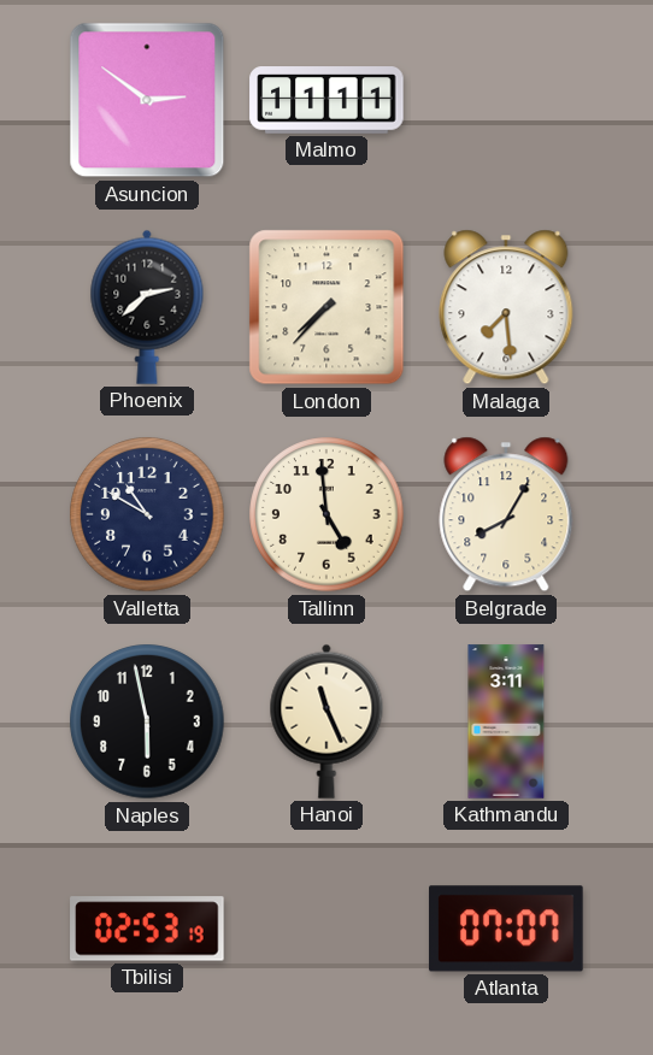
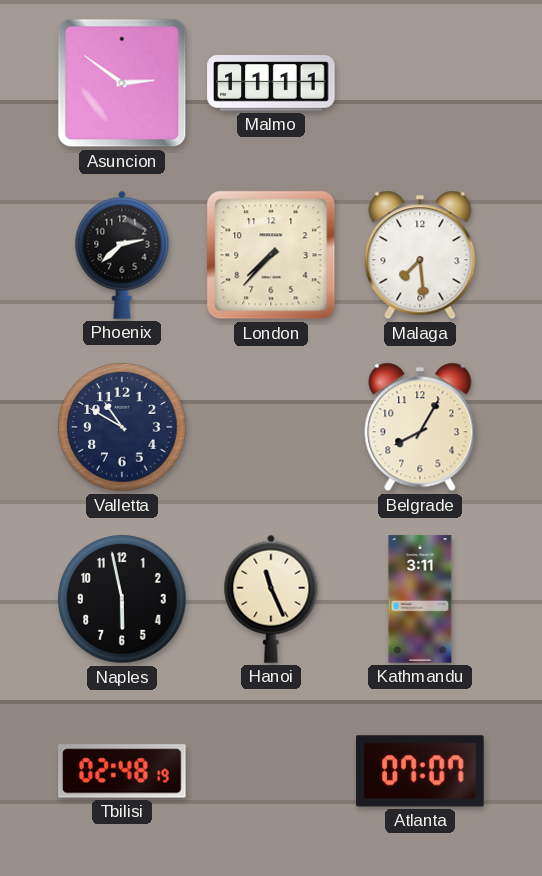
Tallinn: 4:59 -> none (326, 514)
Tbilisi: 02:53 -> 02:48 (122, 771)
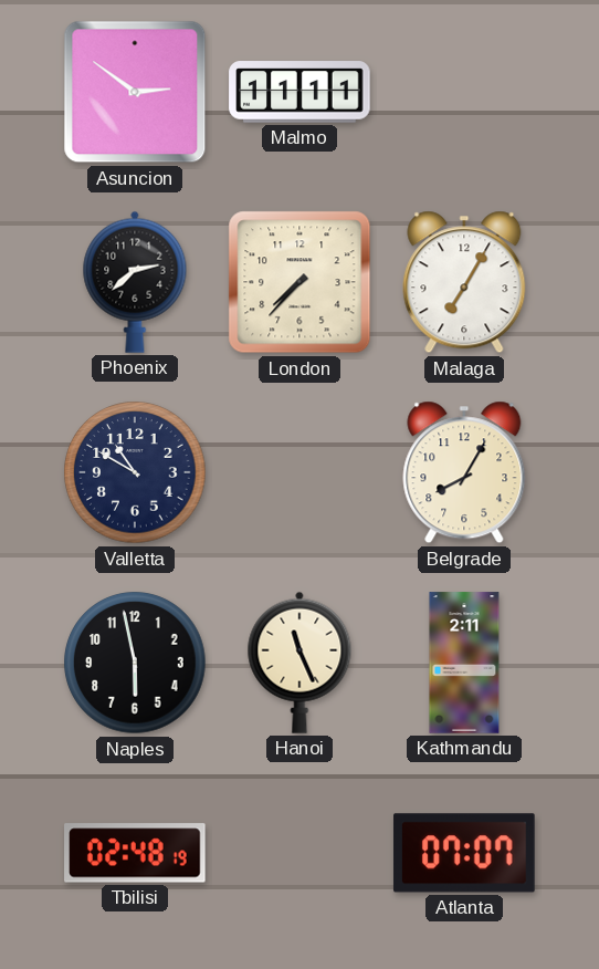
Malaga: 7:29 -> 7:05 (464, 282)
Kathmandu: 3:11 -> 2:11 (464, 663)
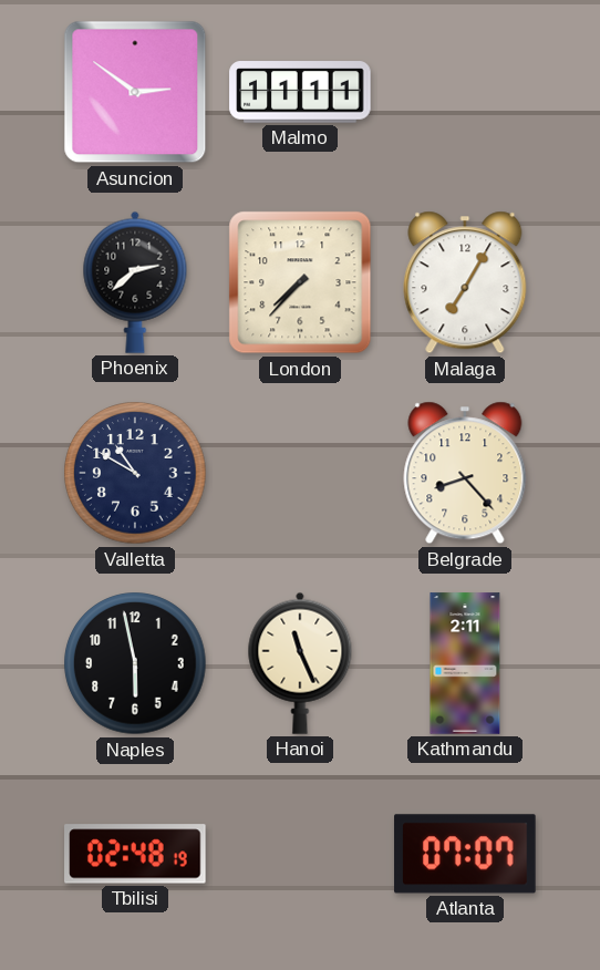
Belgrade: 8:05 -> 8:23 (465, 473)
